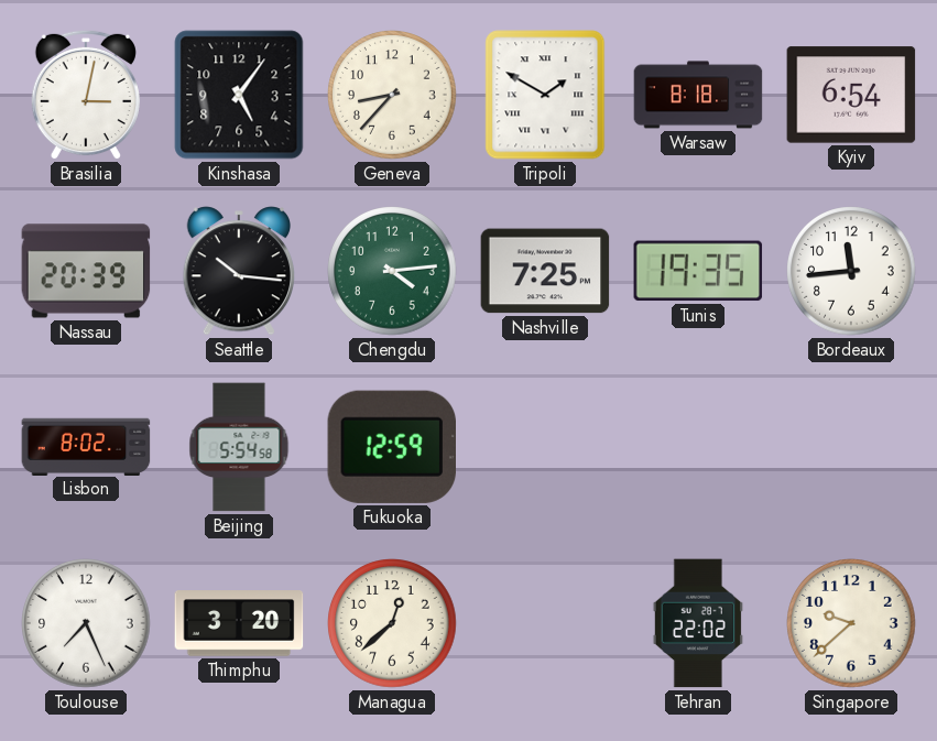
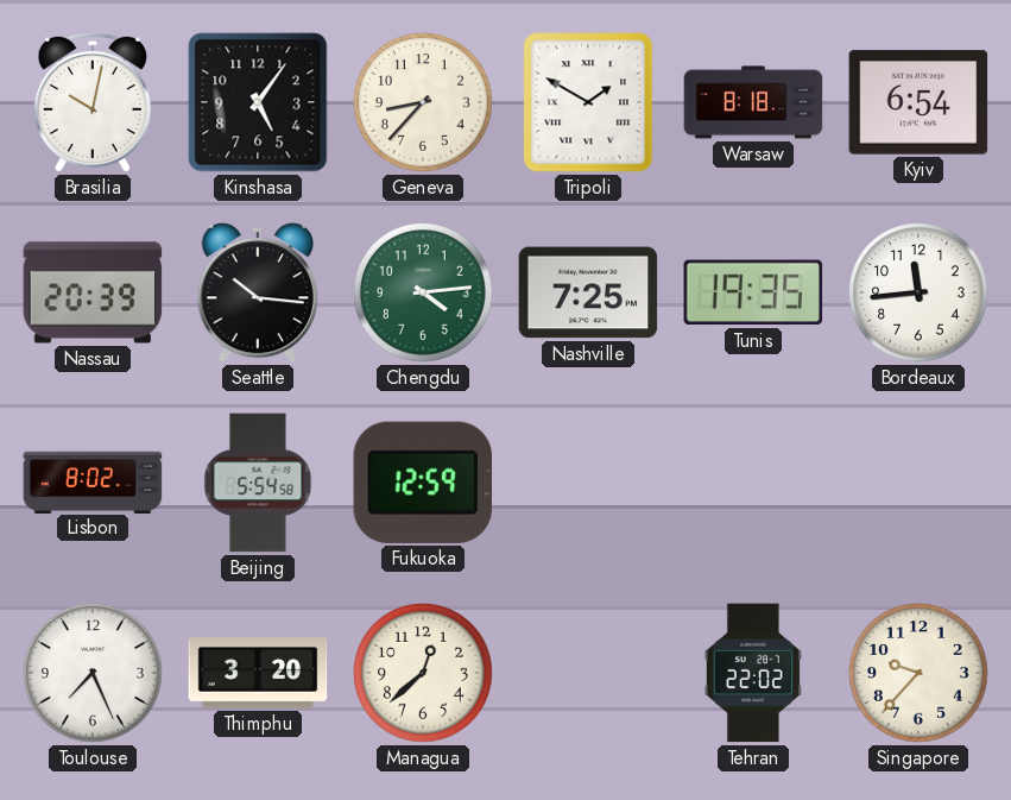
Brasilia: 3:02 -> 10:02 (93, 102)
Singapore: 9:38 -> 9:37 (918, 673)
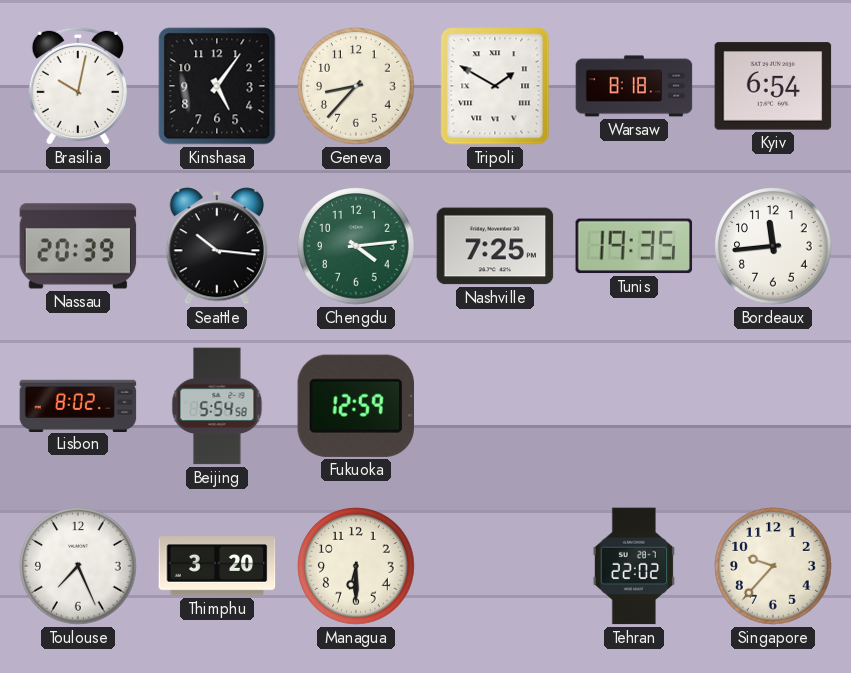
Managua: 12:38 -> 6:30 (356, 566)
